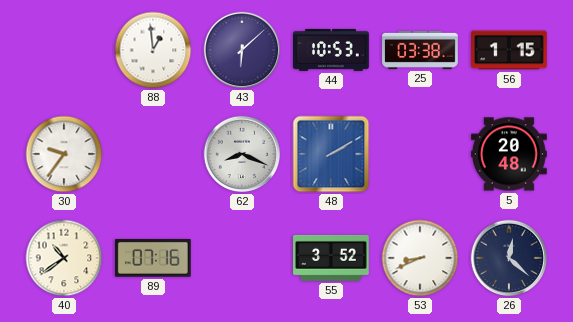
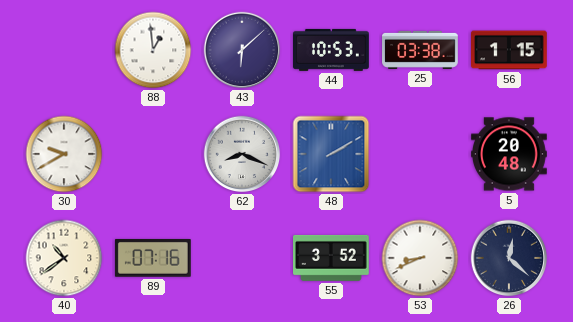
30: 9:36 -> 9:40 (64, 154)
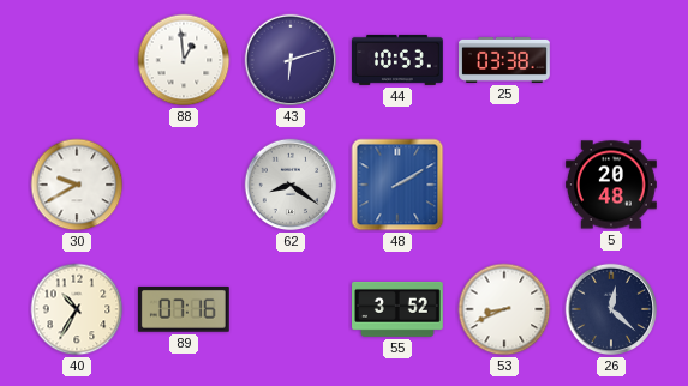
43: 6:08 -> 6:12 (291, 60)
56: 1:15 -> none (510, 50)
62: 8:19 -> 8:21 (291, 185)
40: 10:39 -> 10:35 (77, 309)
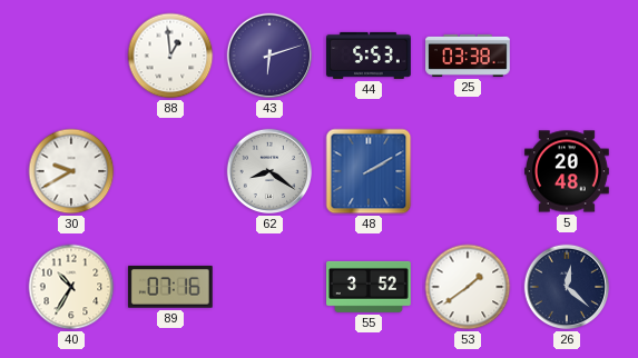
44: 10:53 -> 5:53 (370, 56)
53: 8:41 -> 1:39 (468, 287)
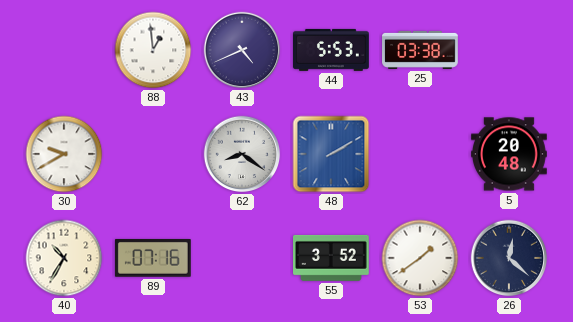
43: 6:12 -> 4:41 (242, 50)
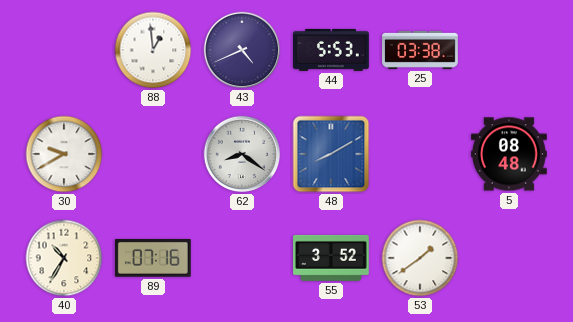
48: 2:10 -> 8:10 (331, 154)
5: 20:48 -> 08:48 (510, 154)
26: 12:22 -> none (509, 258)
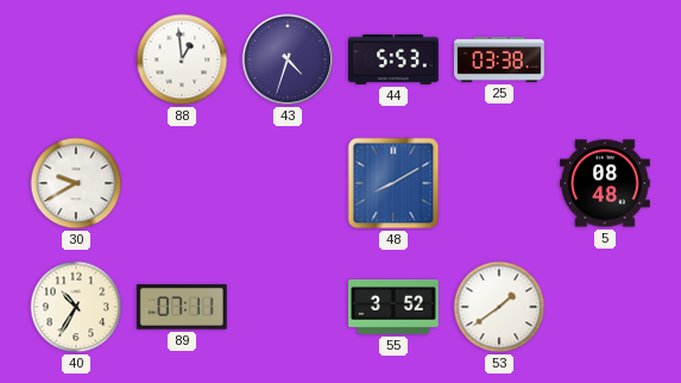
43: 4:41 -> 4:33 (288, 59)
62: 8:21 -> none (242, 154)
89: 07:16 -> 07:11 (182, 307)
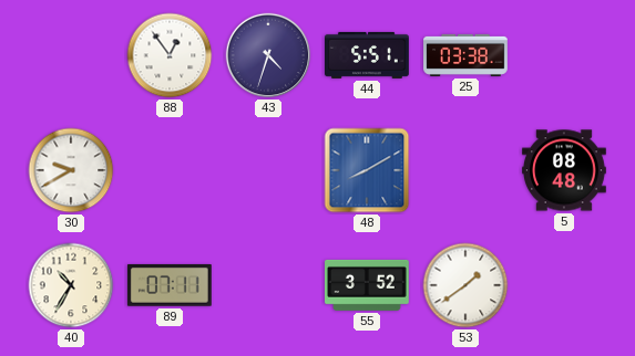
88: 12:59 -> 12:54 (170, 55)
44: 5:53 -> 5:51 (368, 55)
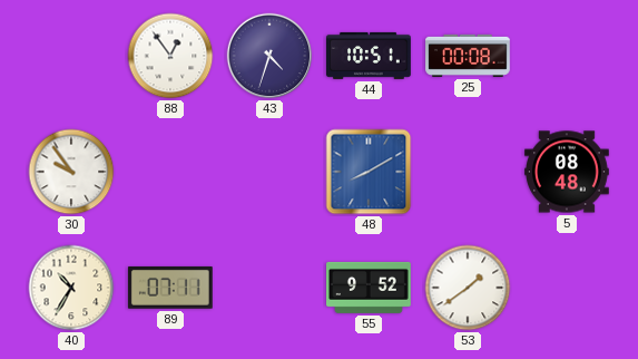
44: 5:51 -> 10:51 (370, 56)
25: 03:38 -> 00:08 (468, 56)
30: 9:40 -> 9:54 (71, 172)
55: 3:52 -> 9:52 (370, 288)
